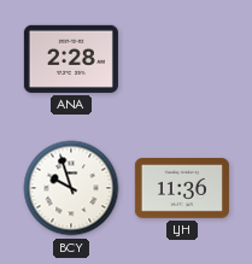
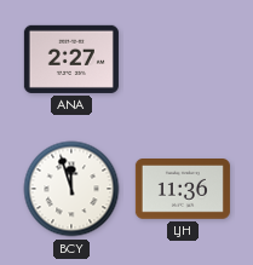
ANA: 2:28 -> 2:27 (71, 59)
BCY: 9:57 -> 11:57 (71, 189)
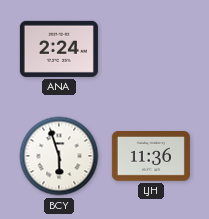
ANA: 2:27 -> 2:24 (59, 49)
BCY: 11:57 -> 5:57 (59, 156)
